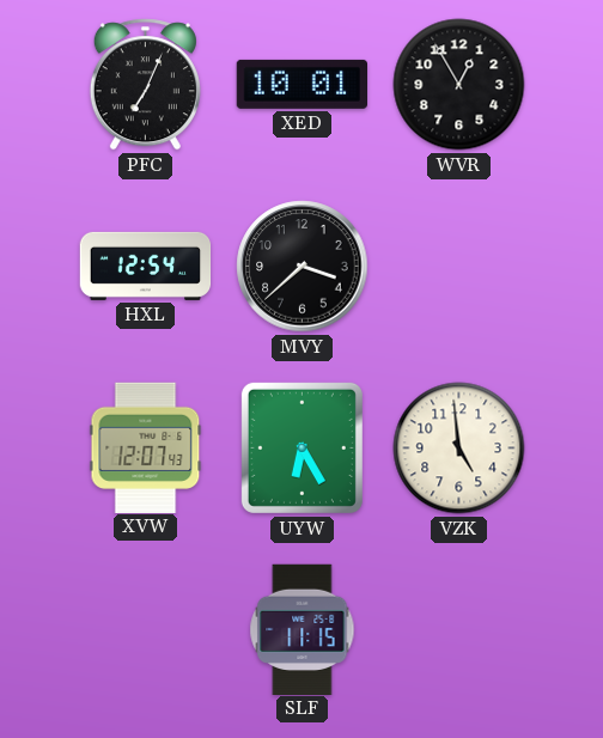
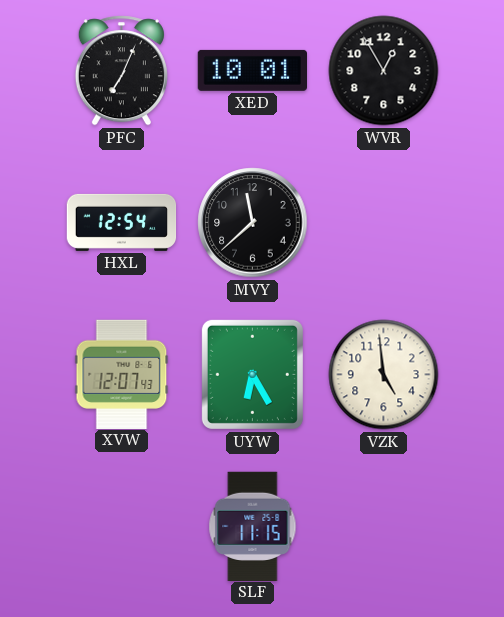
MVY: 3:38 -> 11:38 (253, 223)
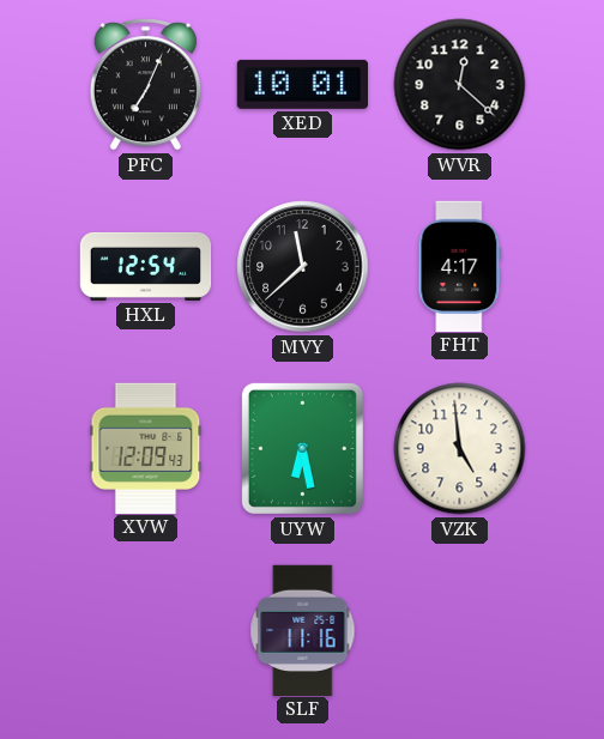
WVR: 12:55 -> 12:22 (460, 85)
FHT: none -> 4:17 (460, 266)
XVW: 12:07 -> 12:09 (146, 448)
UYW: 6:25 -> 6:28 (302, 448)
SLF: 11:15 -> 11:16 (303, 630)
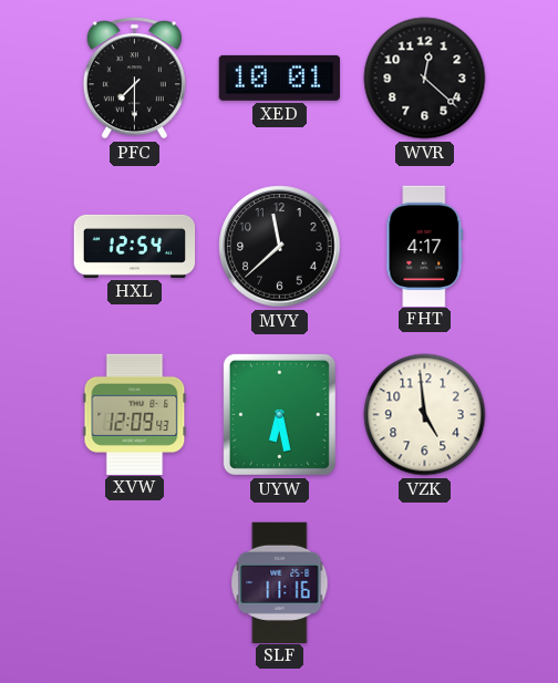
PFC: 7:04 -> 7:30 (134, 79)
